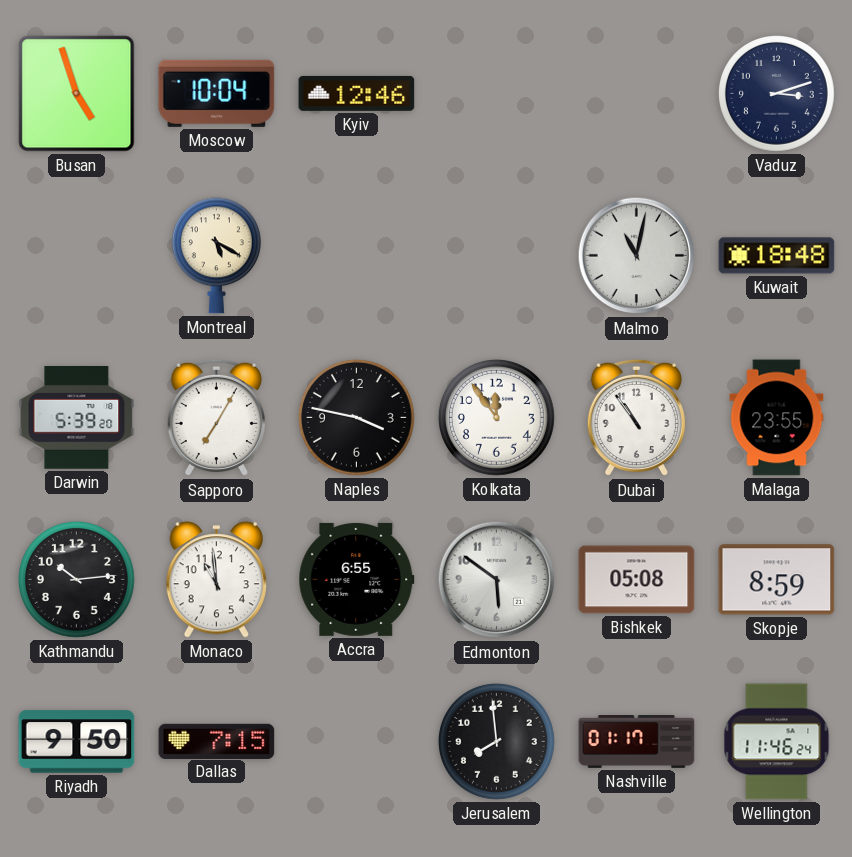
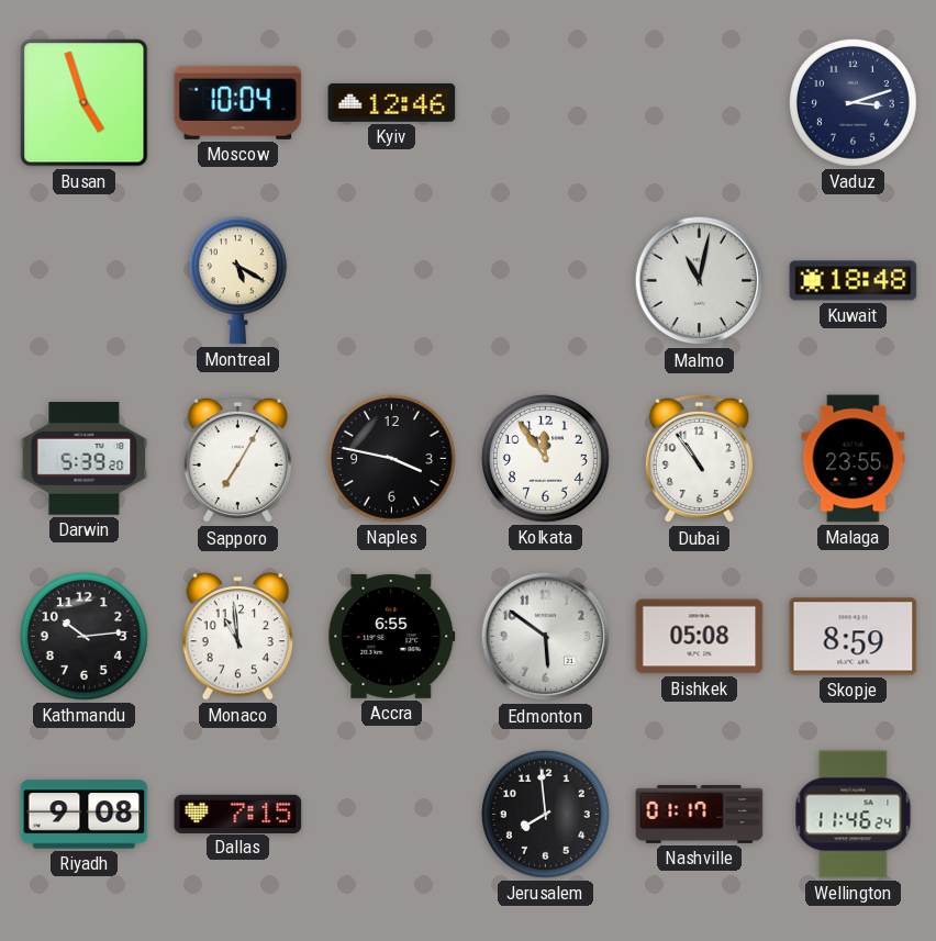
Riyadh: 9:50 -> 9:08 (85, 815)
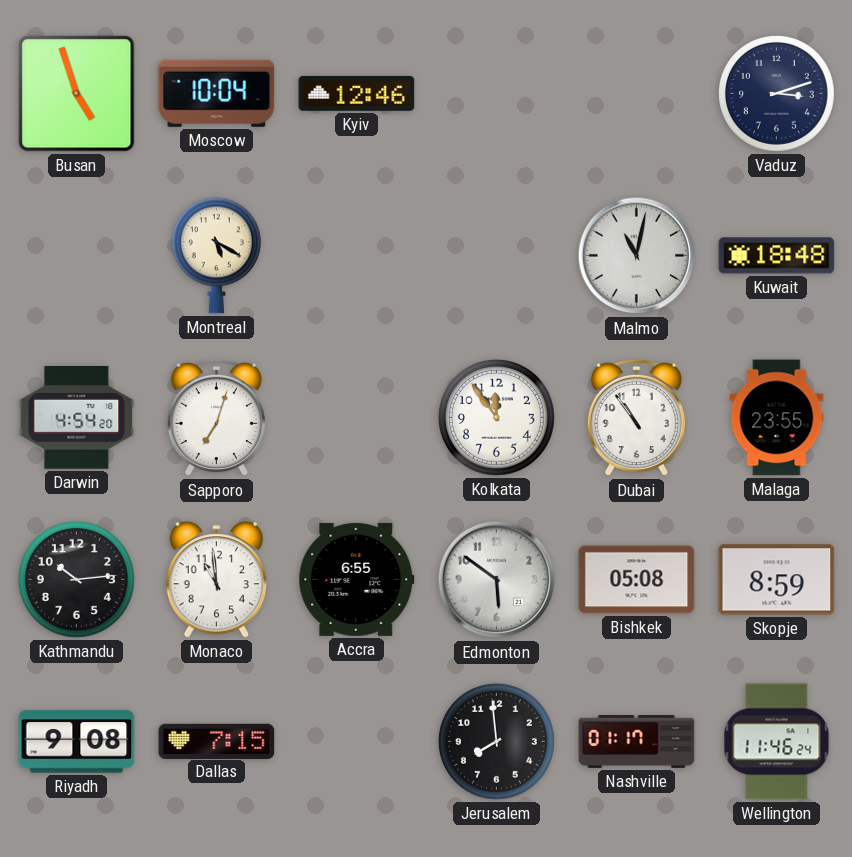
Darwin: 5:39 -> 4:54 (77, 418)
Sapporo: 7:05 -> 7:03 (216, 418)
Naples: 3:47 -> none (391, 458)
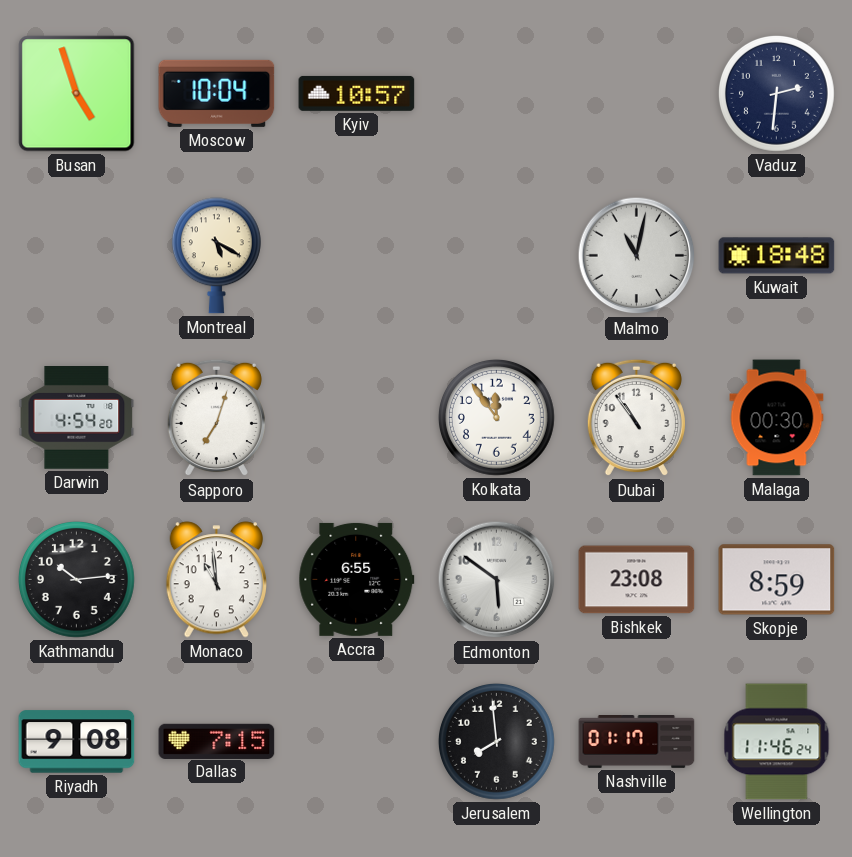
Kyiv: 12:46 -> 10:57 (357, 93)
Vaduz: 3:12 -> 2:31 (776, 93)
Malaga: 23:55 -> 00:30 (777, 418)
Bishkek: 05:08 -> 23:08 (637, 580)
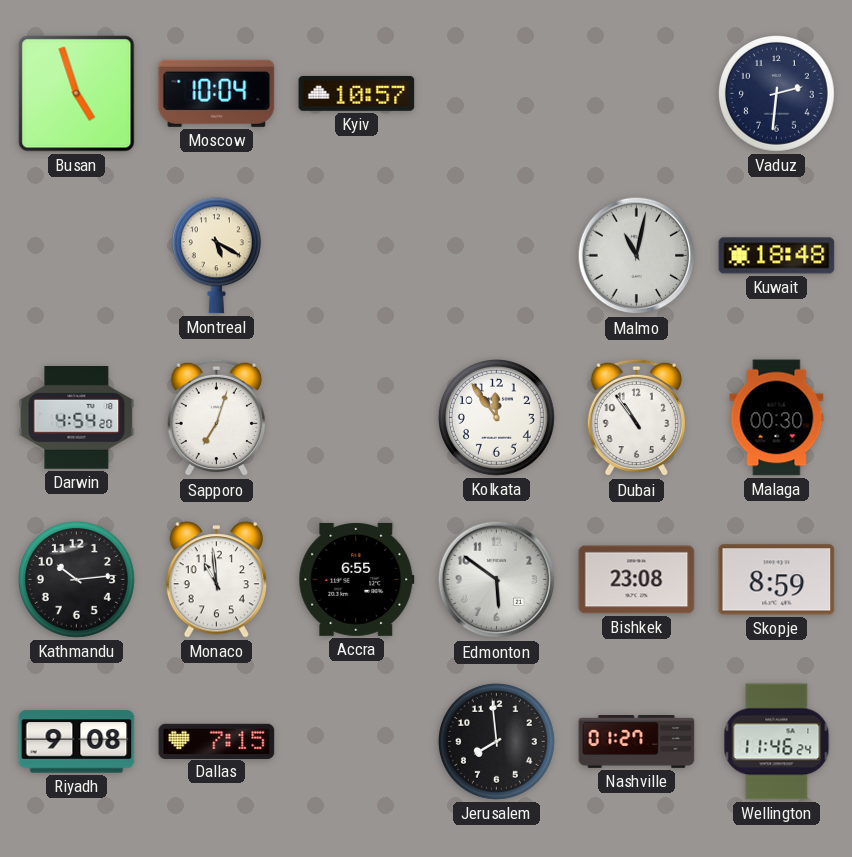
Nashville: 01:17 -> 01:27 (637, 742)
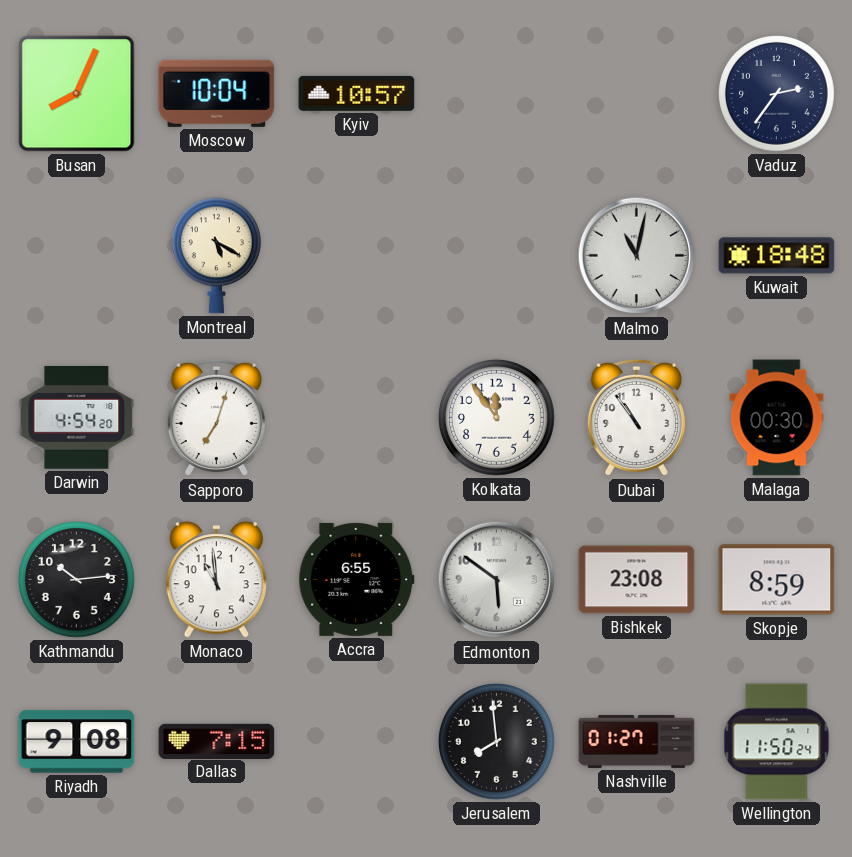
Busan: 4:57 -> 8:04 (77, 94)
Vaduz: 2:31 -> 2:36 (776, 93)
Wellington: 11:46 -> 11:50 (777, 742)
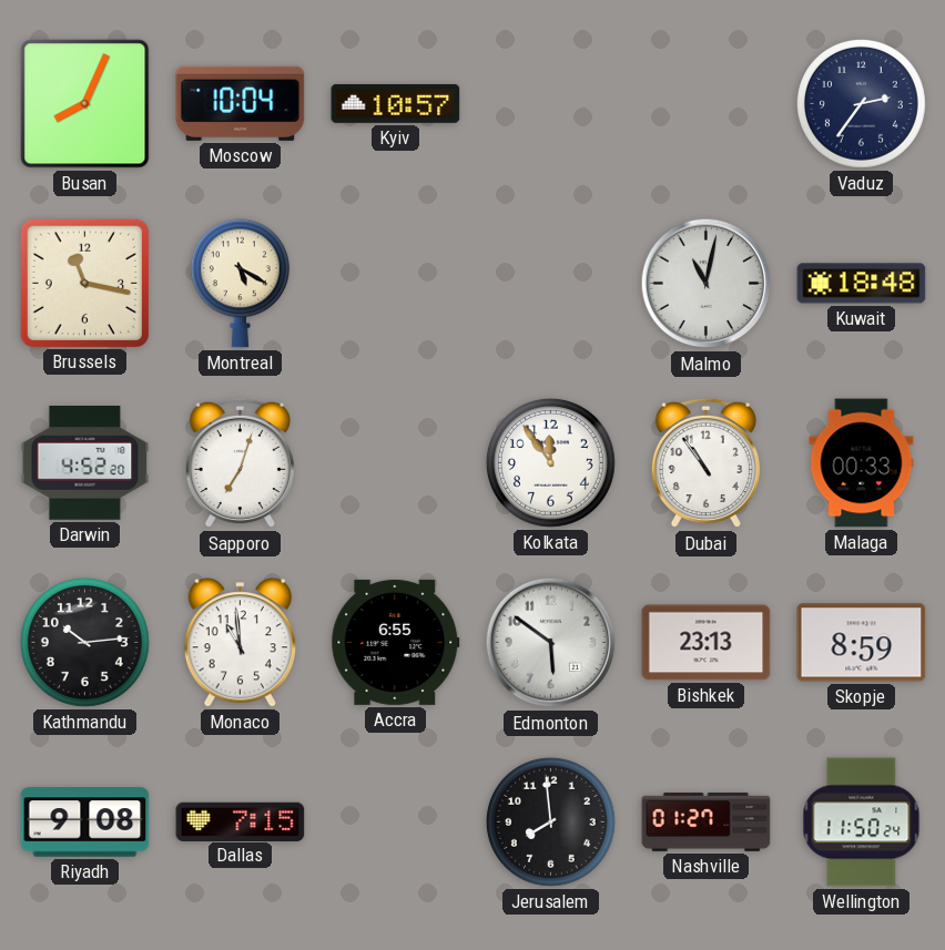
Brussels: none -> 11:17 (84, 283)
Darwin: 4:54 -> 4:52 (85, 463)
Malaga: 00:30 -> 00:33 (862, 463)
Bishkek: 23:08 -> 23:13 (707, 643)
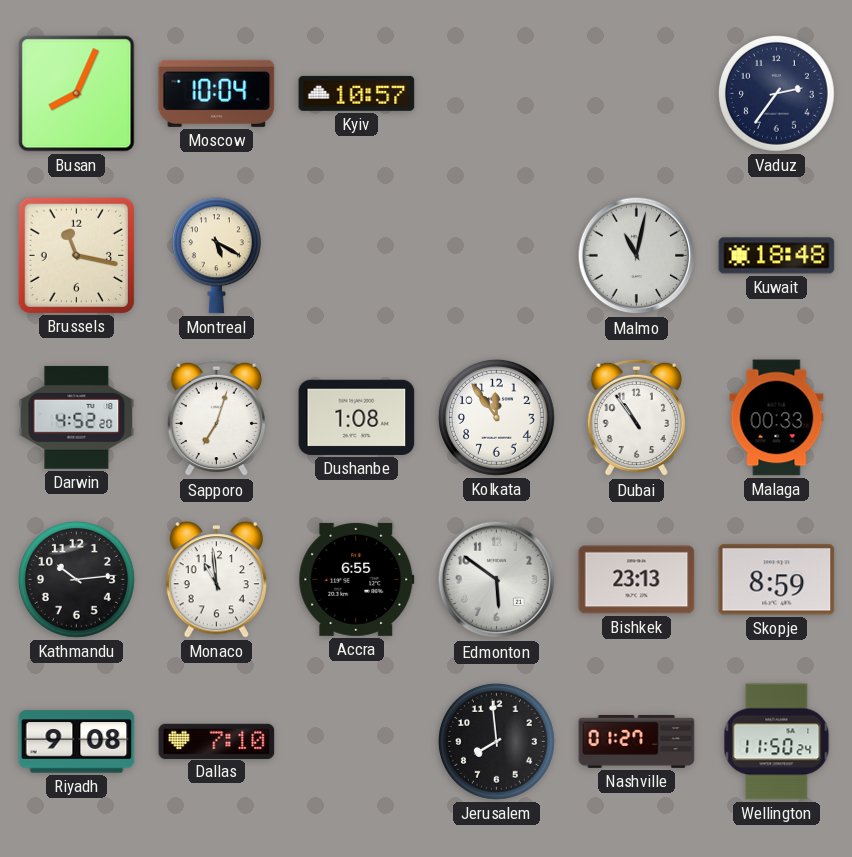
Dushanbe: none -> 1:08 (357, 417)
Dallas: 7:15 -> 7:10 (217, 741)
